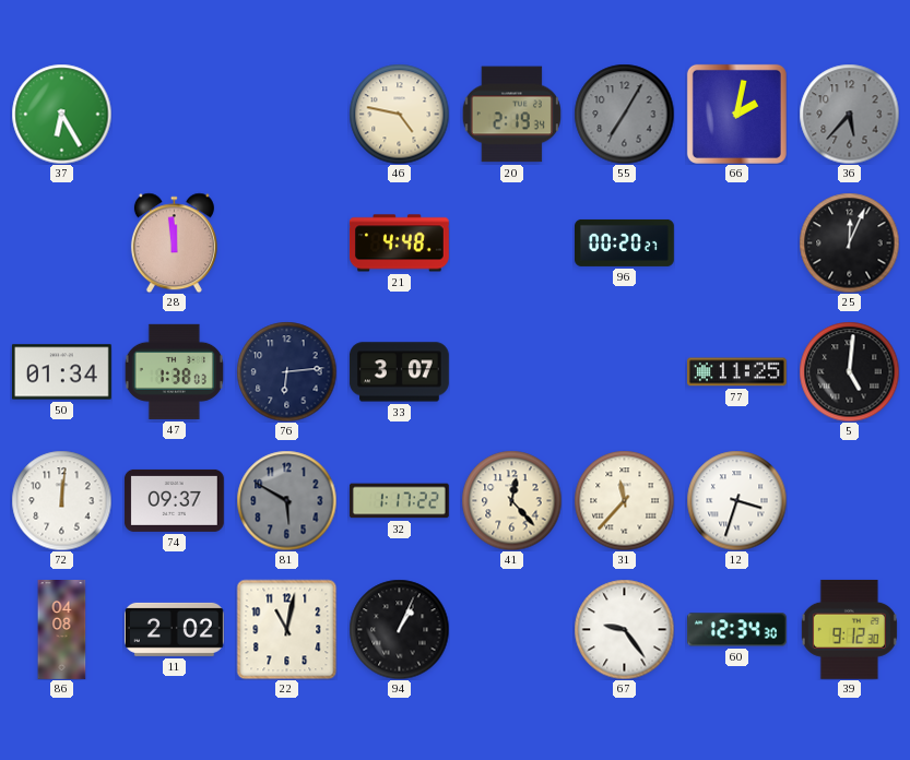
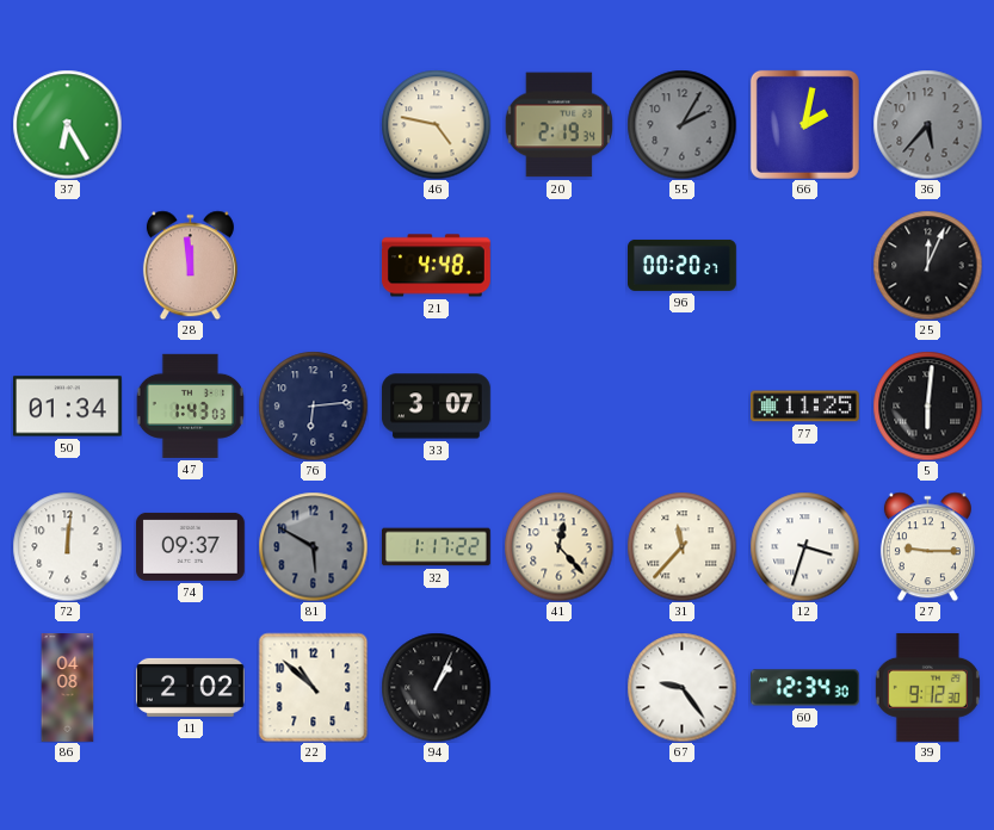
55: 7:05 -> 2:05 (681, 124)
47: 1:38 -> 1:43 (190, 405)
5: 5:01 -> 6:01 (927, 405)
27: none -> 9:15 (927, 546)
22: 11:02 -> 10:52 (313, 687)
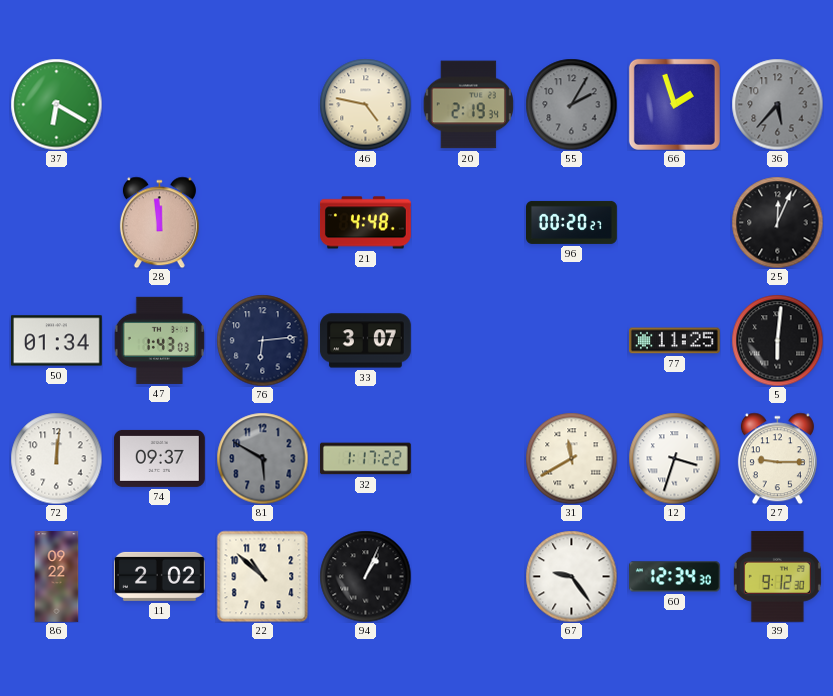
37: 6:25 -> 6:20 (56, 104)
66: 2:02 -> 1:57 (674, 104)
41: 12:23 -> none (558, 546)
31: 11:37 -> 11:40 (571, 458)
86: 04:08 -> 09:22 (57, 577)
